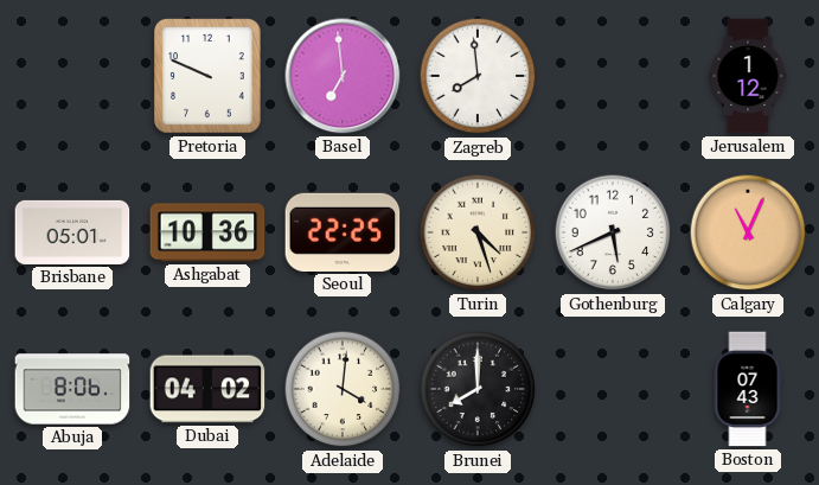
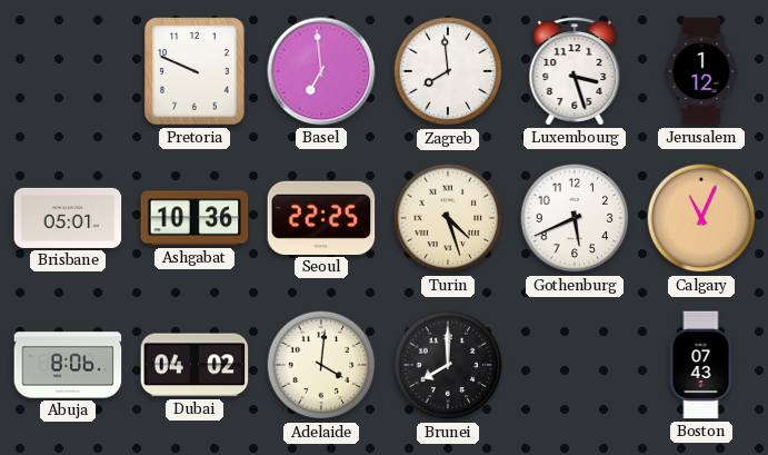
Luxembourg: none -> 3:27 (575, 71)
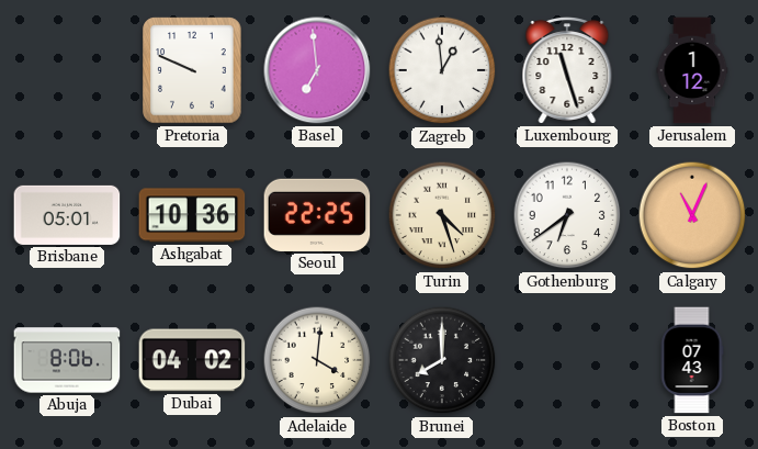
Zagreb: 7:59 -> 12:59 (442, 70)
Luxembourg: 3:27 -> 11:27 (567, 70)
Gothenburg: 5:41 -> 6:39 (567, 215)
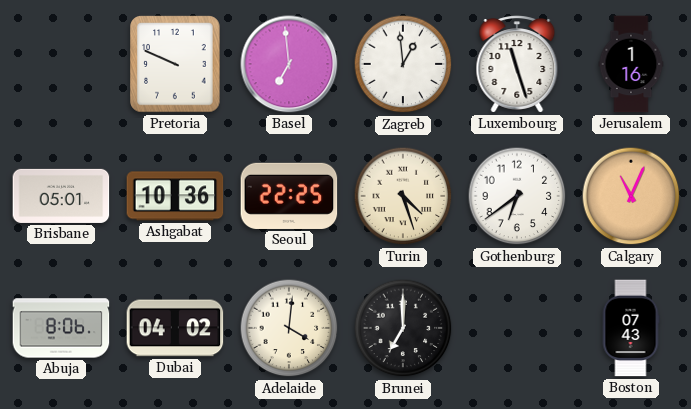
Jerusalem: 1:12 -> 1:16 (631, 64)
Brunei: 8:00 -> 7:00 (403, 328)
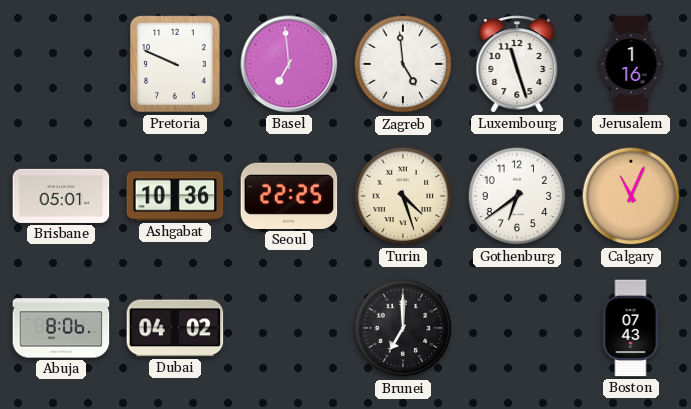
Zagreb: 12:59 -> 4:59 (403, 64)
Adelaide: 4:01 -> none (289, 328)
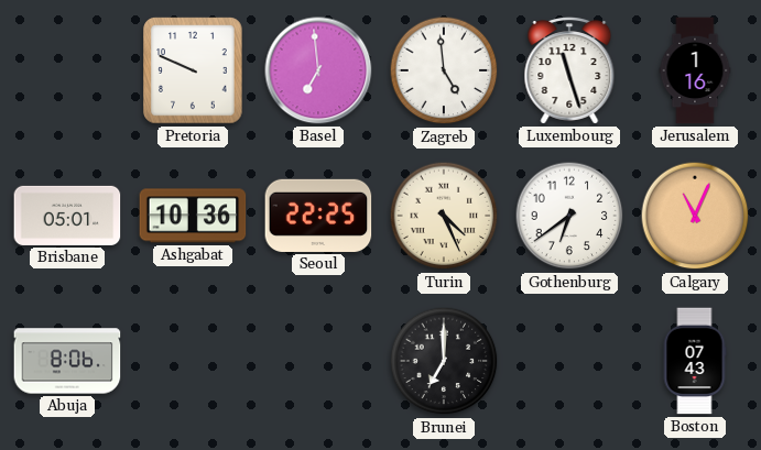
Turin: 4:27 -> 4:26 (444, 216)
Dubai: 04:02 -> none (175, 328)
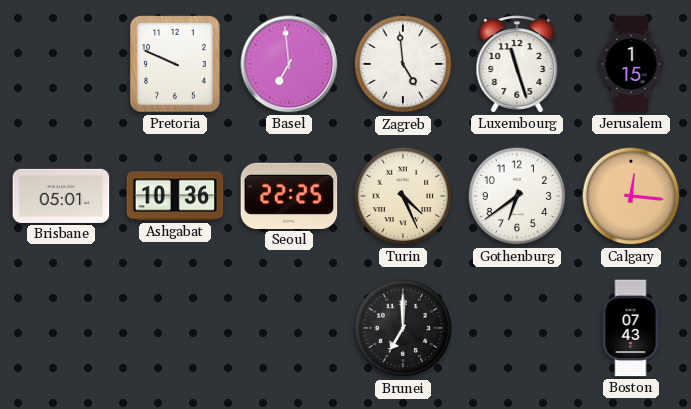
Jerusalem: 1:16 -> 1:15 (631, 64)
Calgary: 11:04 -> 12:16 (631, 196)
Abuja: 8:06 -> none (67, 361)
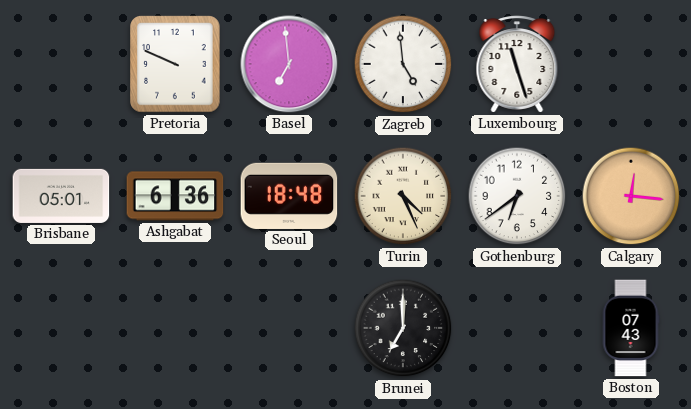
Jerusalem: 1:15 -> none (631, 64)
Ashgabat: 10:36 -> 6:36 (175, 196)
Seoul: 22:25 -> 18:48 (289, 196)
